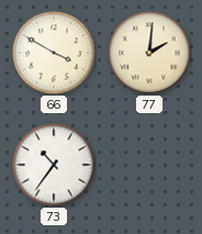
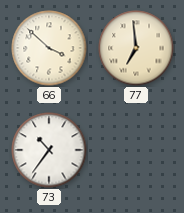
66: 3:50 -> 3:52 (49, 48)
77: 2:01 -> 6:59 (136, 48)
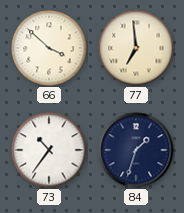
84: none -> 1:33 (136, 150)
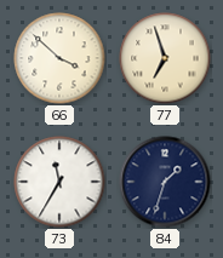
77: 6:59 -> 6:57 (165, 58)
73: 10:36 -> 11:35 (59, 182)
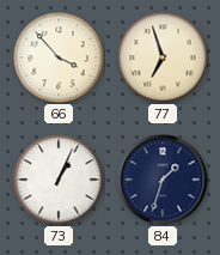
66: 3:52 -> 3:53 (59, 57)
73: 11:35 -> 1:04 (59, 180)
